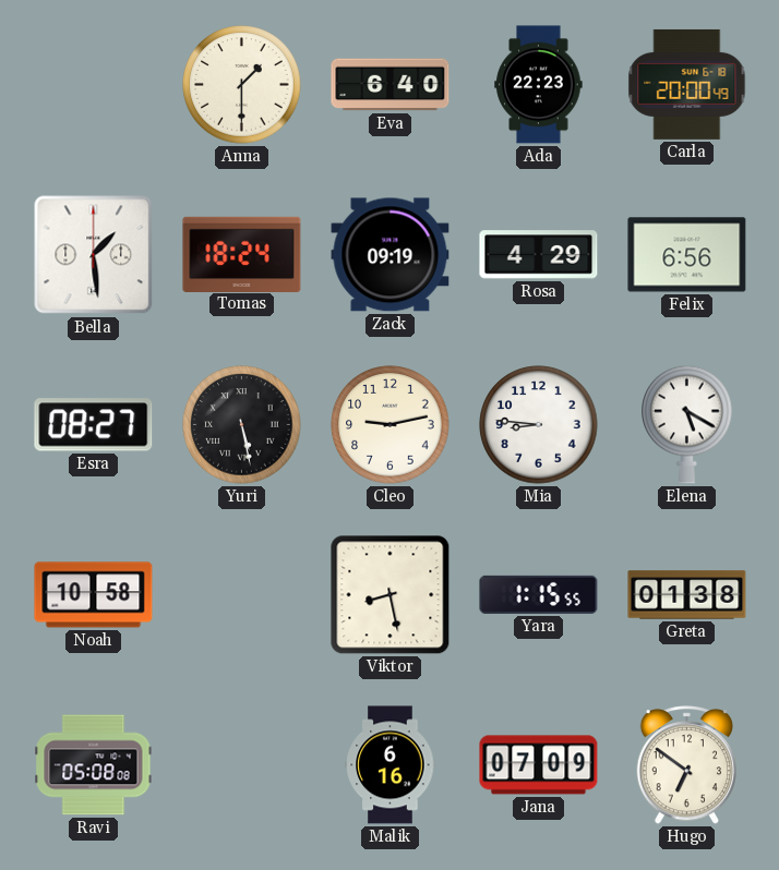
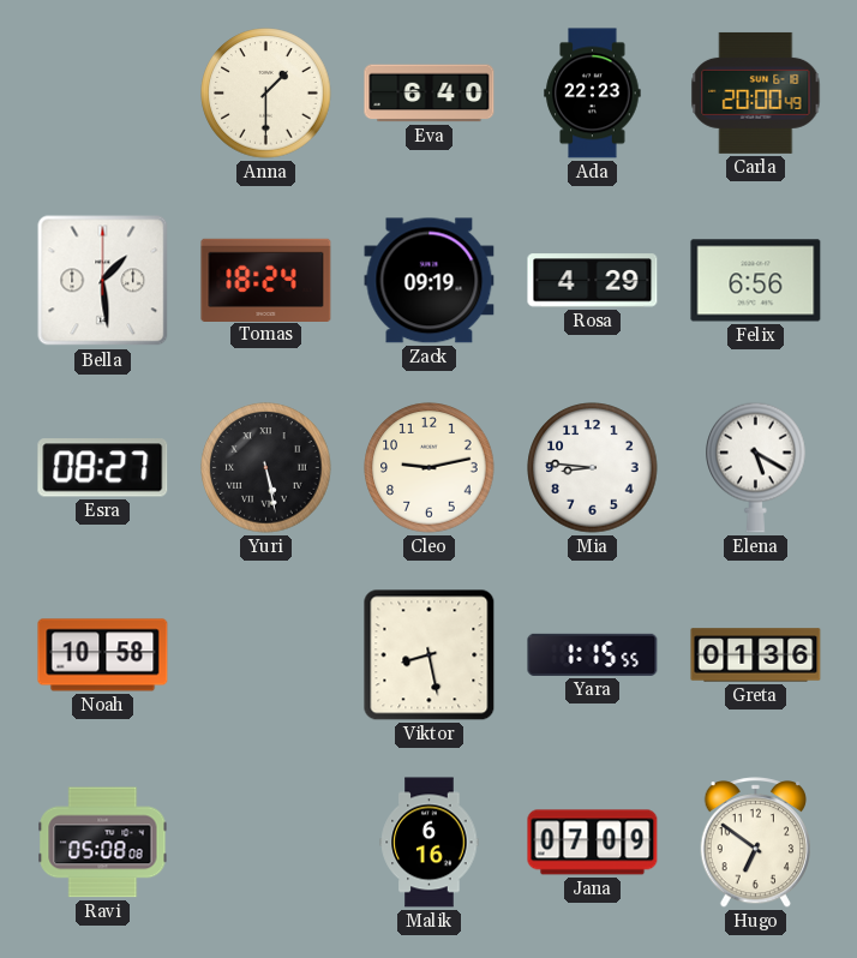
Greta: 01:38 -> 01:36 (756, 655)
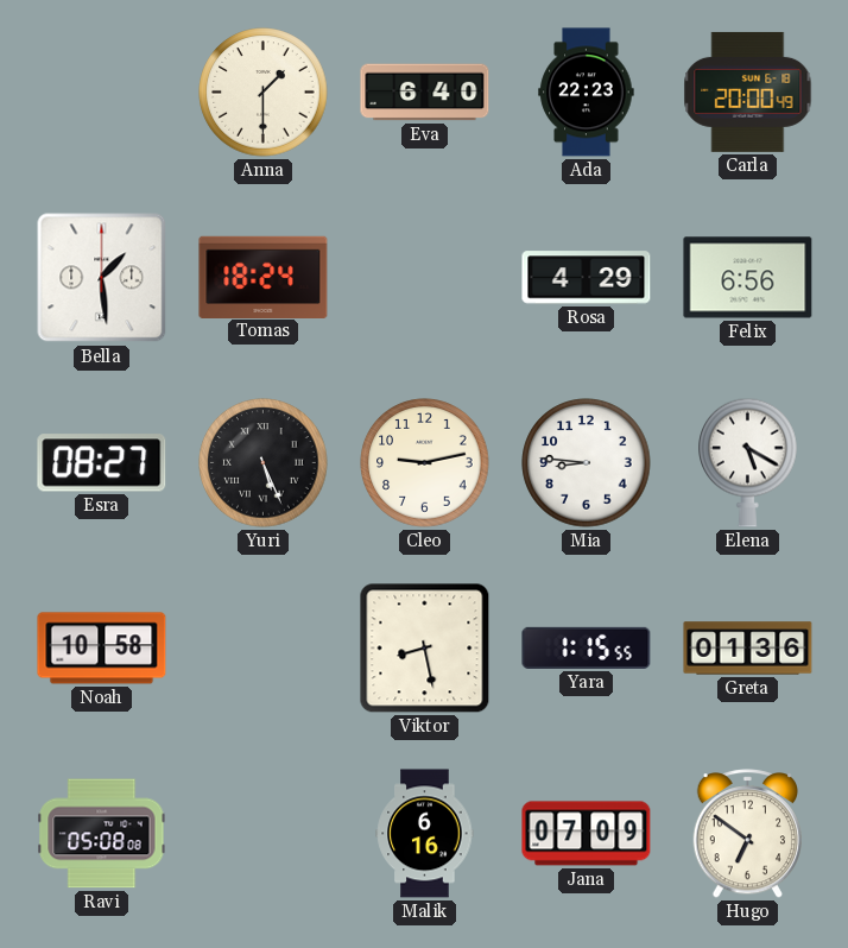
Zack: 09:19 -> none (430, 281)
Yuri: 5:28 -> 5:26 (264, 463)
